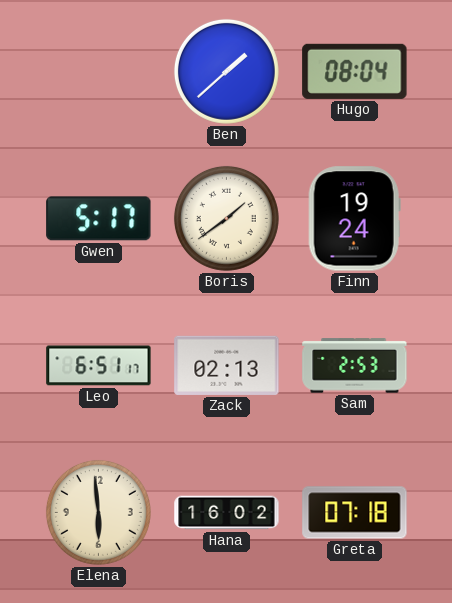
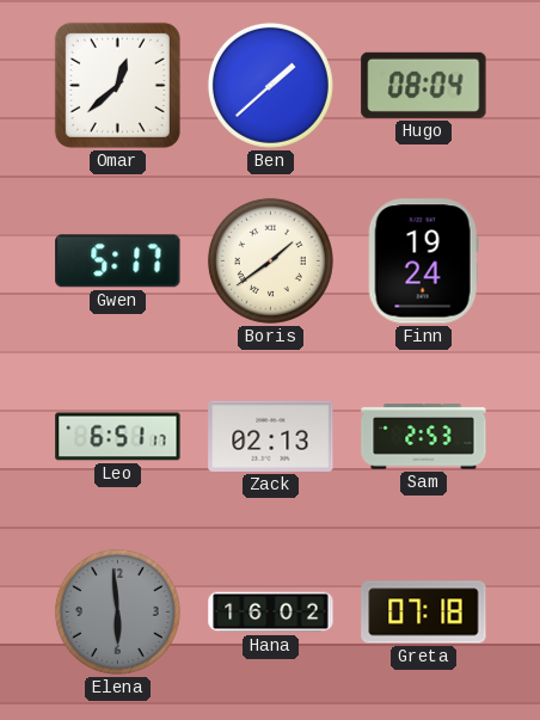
Omar: none -> 12:38 (117, 85)
Elena dial: cream -> grey (117, 611)
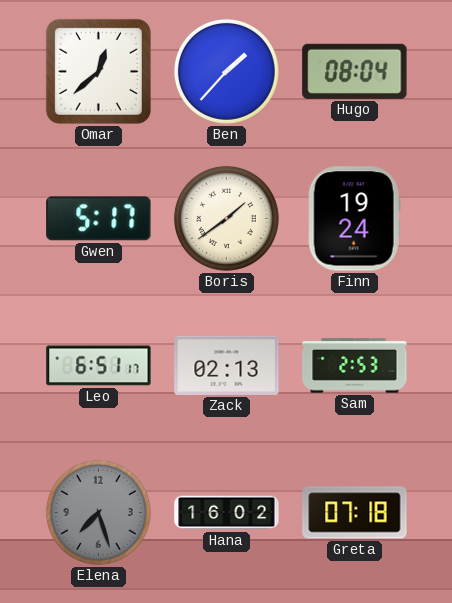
Ben: 1:38 -> 1:37 (226, 71)
Elena: 5:59 -> 7:27 (98, 512)
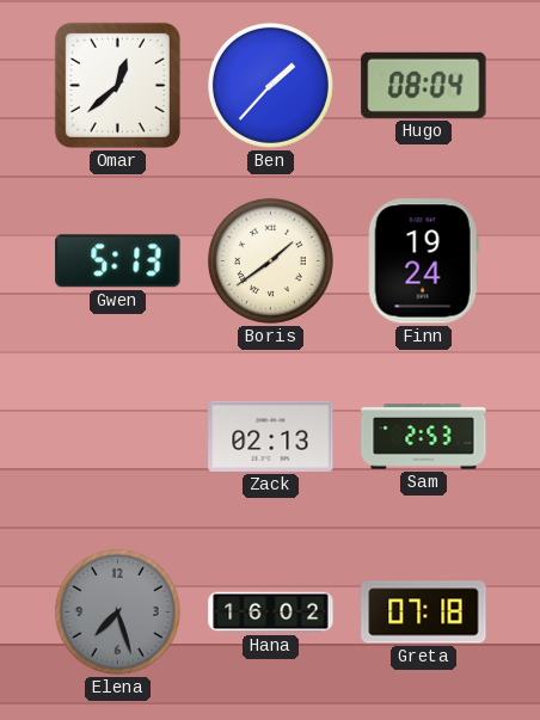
Gwen: 5:17 -> 5:13 (118, 261)
Leo: 6:51 -> none (99, 366)
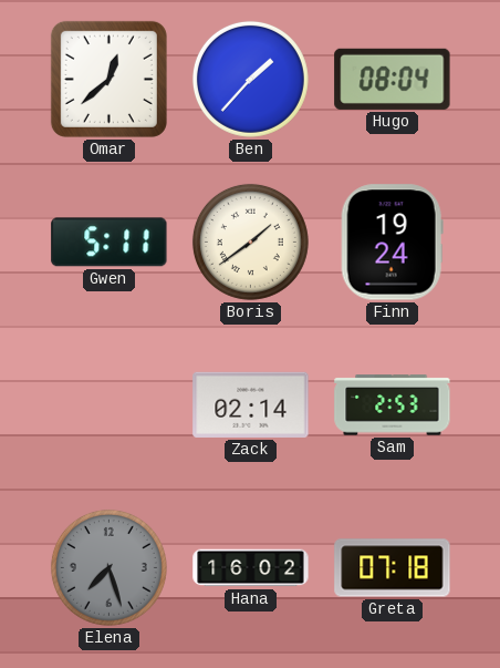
Gwen: 5:13 -> 5:11 (110, 243)
Zack: 02:13 -> 02:14 (251, 404)
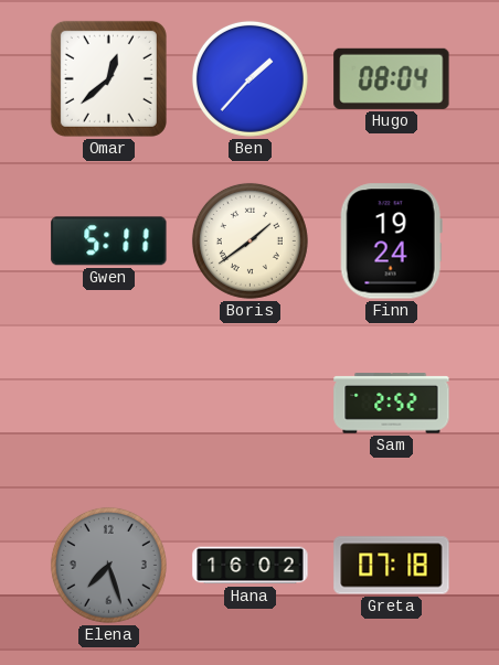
Zack: 02:14 -> none (251, 404)
Sam: 2:53 -> 2:52 (392, 404)
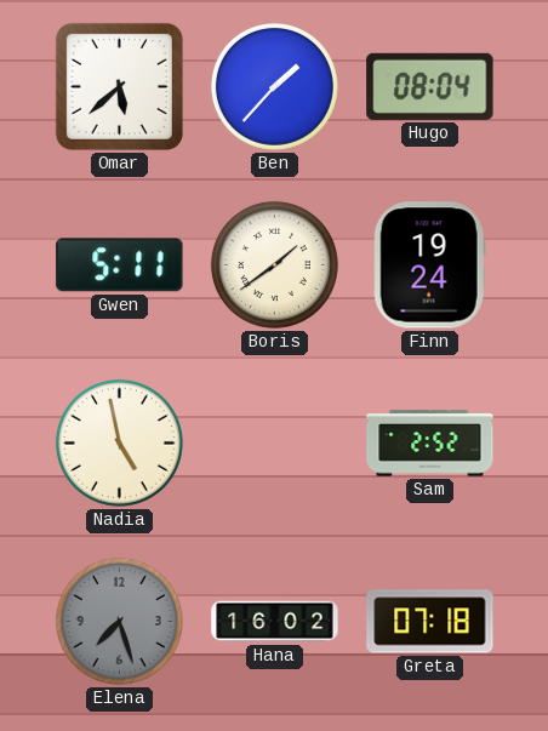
Omar: 12:38 -> 5:38 (119, 86)
Nadia: none -> 4:58 (119, 442)
